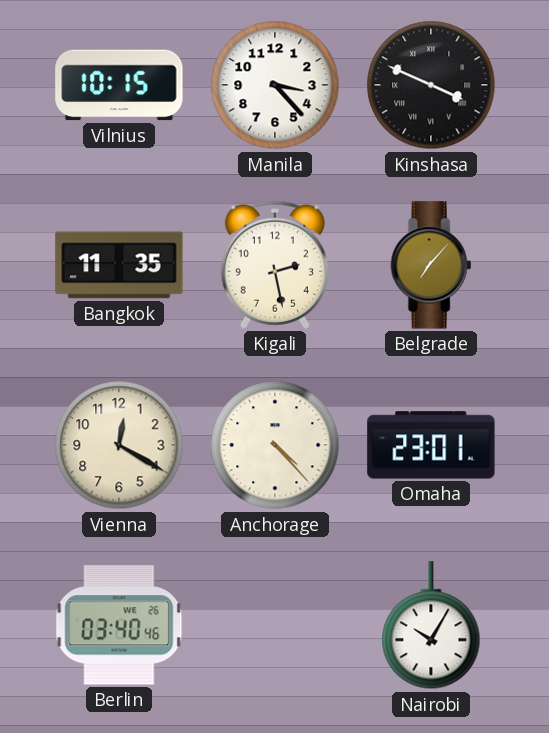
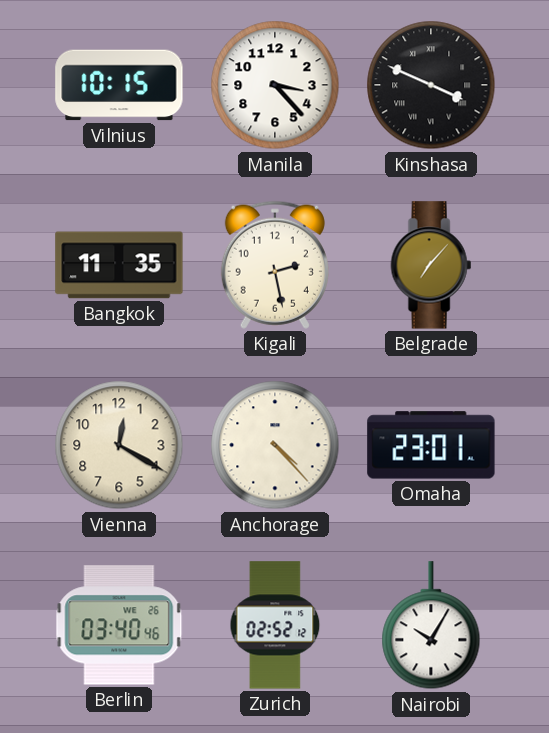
Zurich: none -> 02:52 (275, 625)
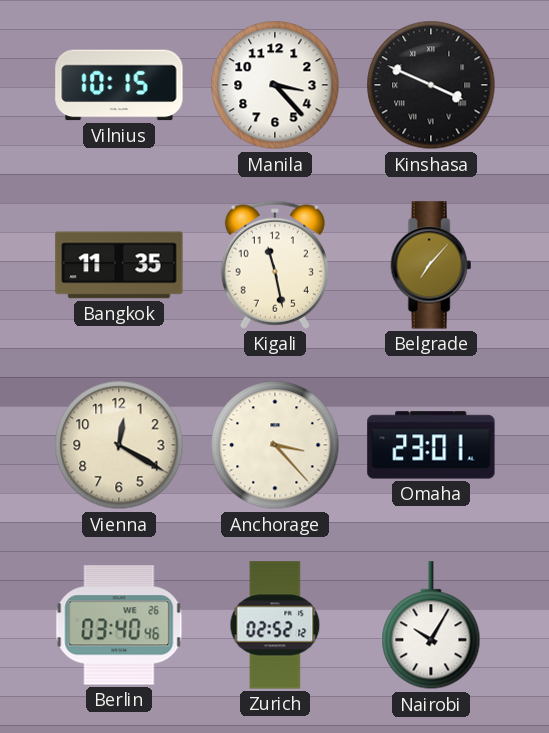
Kigali: 2:28 -> 11:28 (275, 265)
Anchorage: 4:23 -> 3:23 (275, 445)
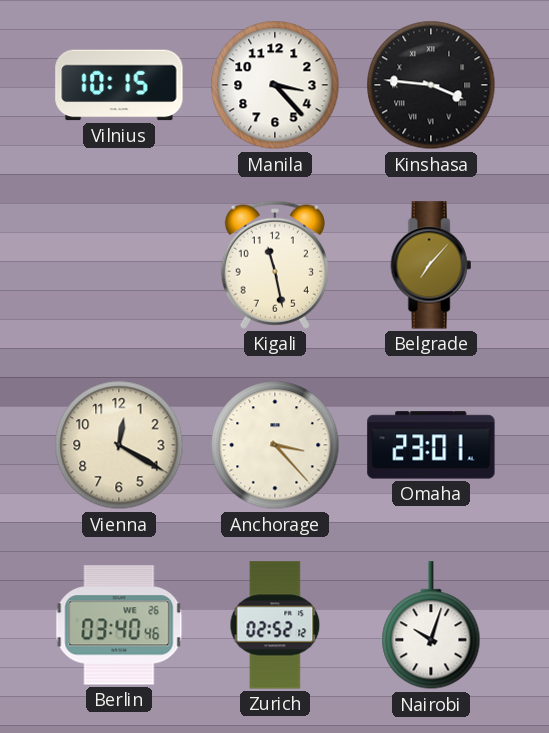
Kinshasa: 3:49 -> 3:46 (431, 85)
Bangkok: 11:35 -> none (119, 265)
Nairobi: 10:05 -> 10:03 (431, 626)
